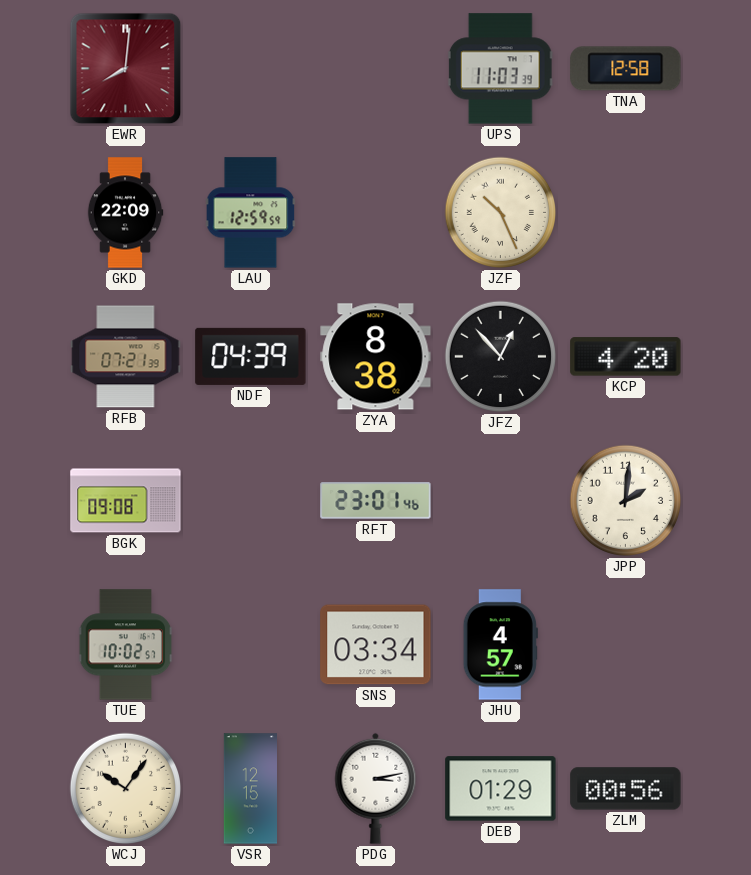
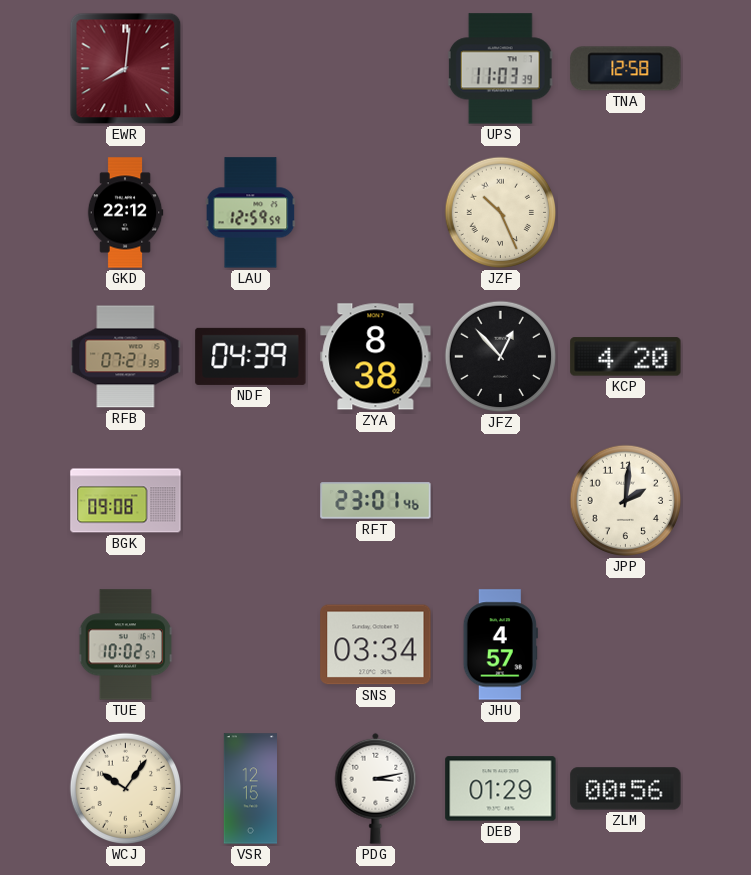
GKD: 22:09 -> 22:12 (125, 213)
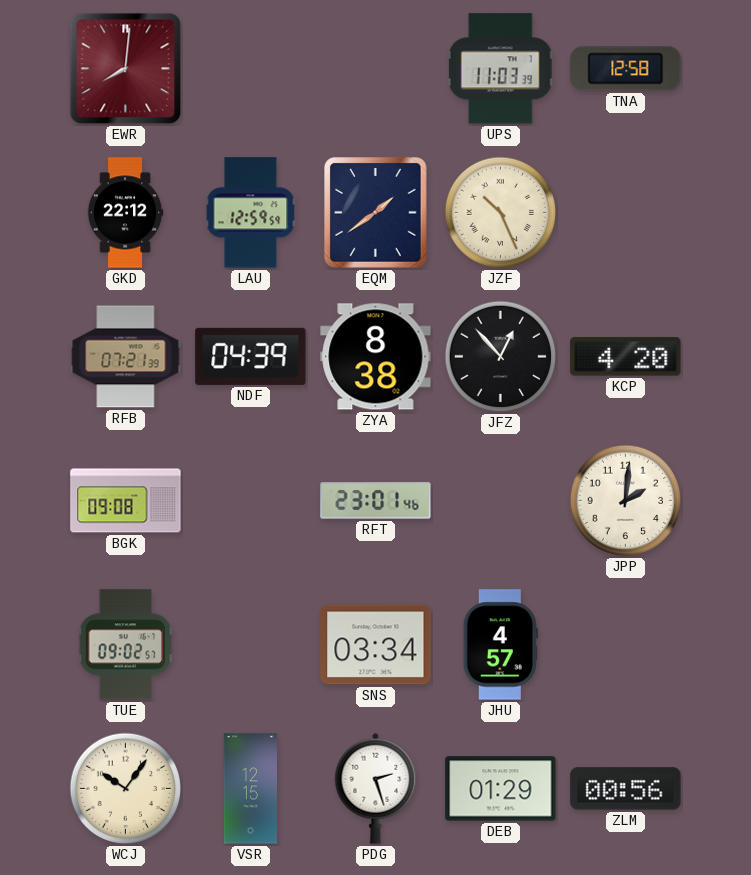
EQM: none -> 1:39 (376, 213)
TUE: 10:02 -> 09:02 (126, 645)
PDG: 3:13 -> 2:27 (376, 788)
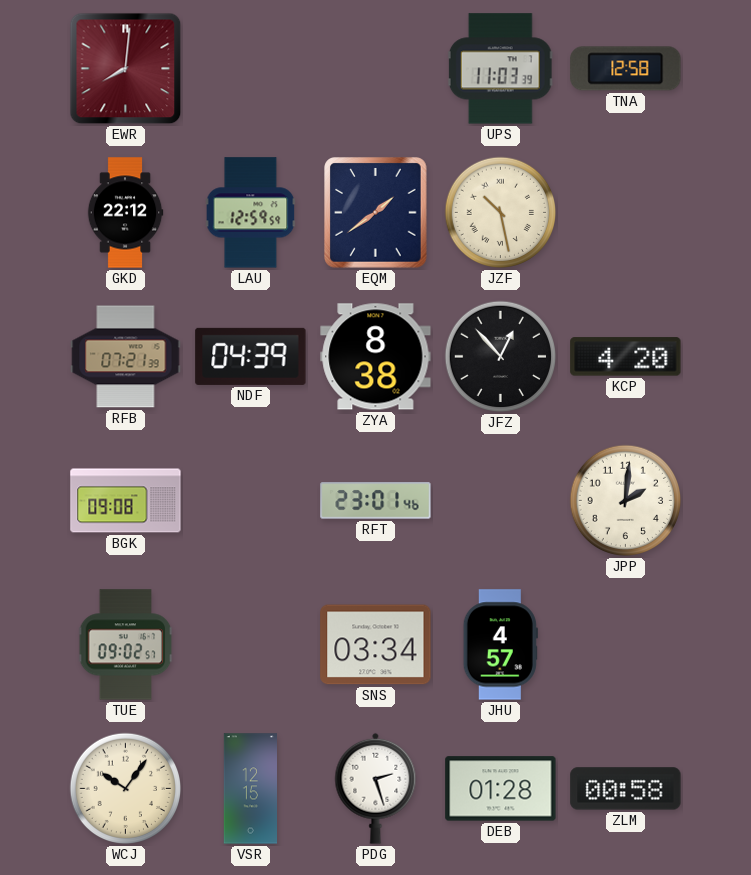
JZF: 10:26 -> 10:28 (501, 213)
DEB: 01:29 -> 01:28 (501, 789)
ZLM: 00:56 -> 00:58 (626, 789)
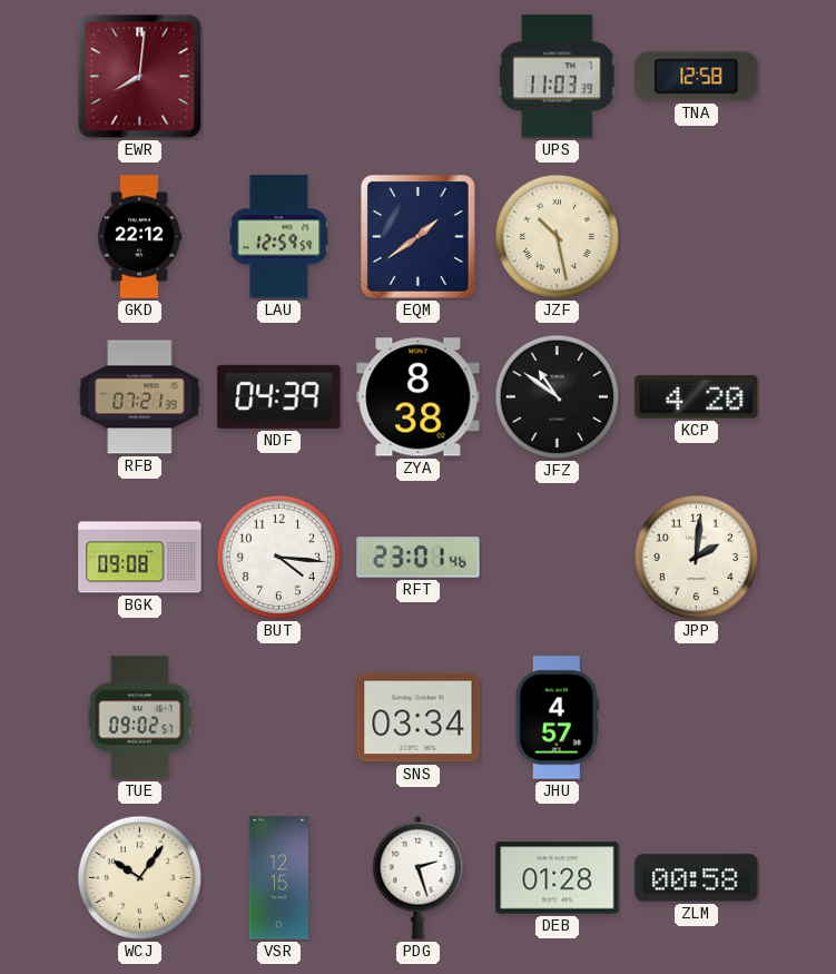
JFZ: 12:53 -> 10:51 (558, 397)
BUT: none -> 4:16 (279, 558)
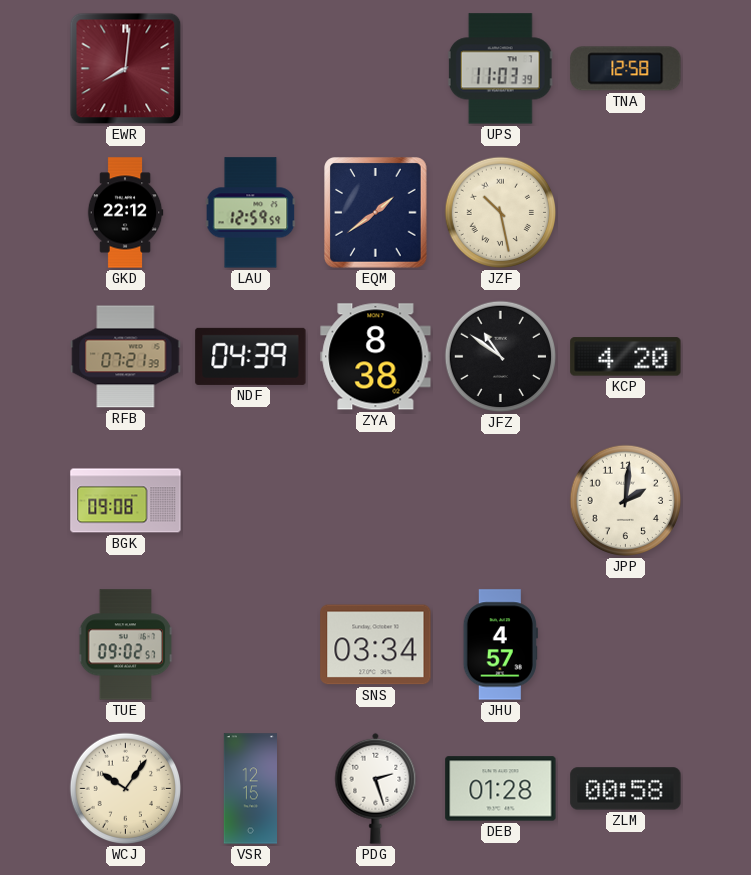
BUT: 4:16 -> none (279, 558)
RFT: 23:01 -> none (419, 558)
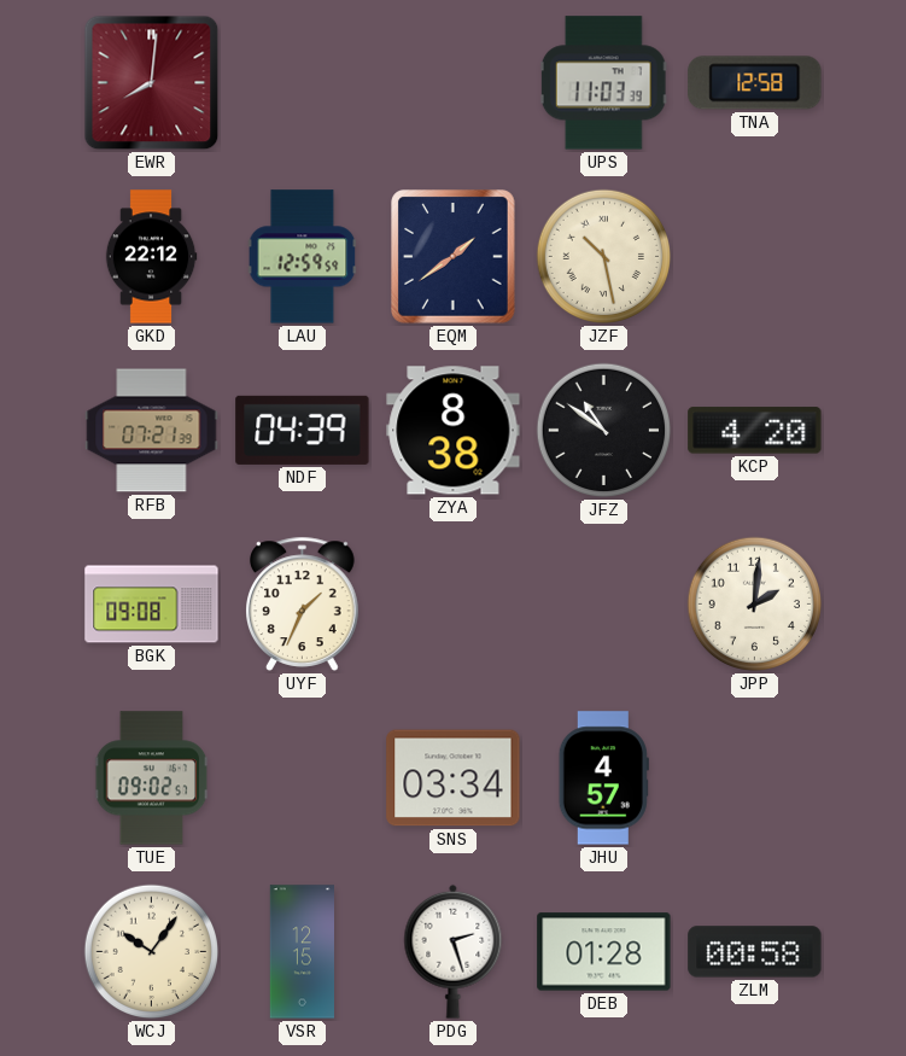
UYF: none -> 1:34 (303, 603)
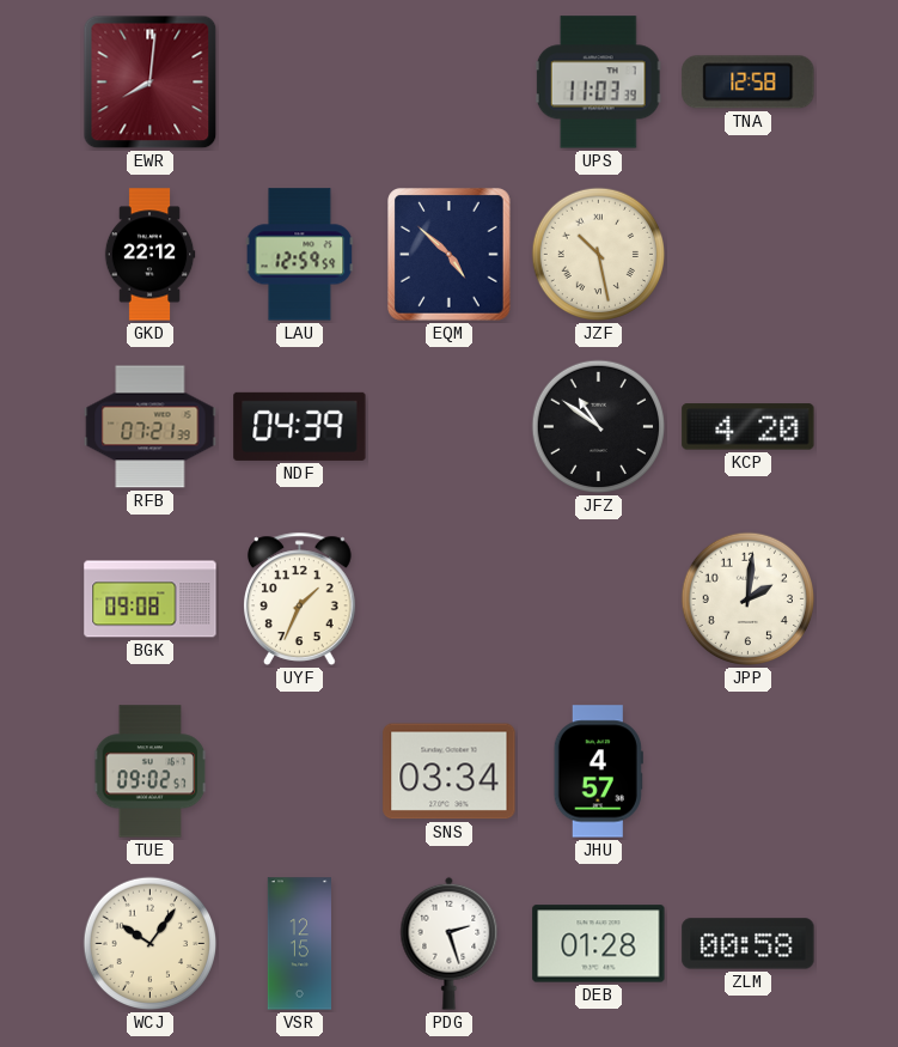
EQM: 1:39 -> 4:52 (450, 255)
ZYA: 8:38 -> none (454, 431)
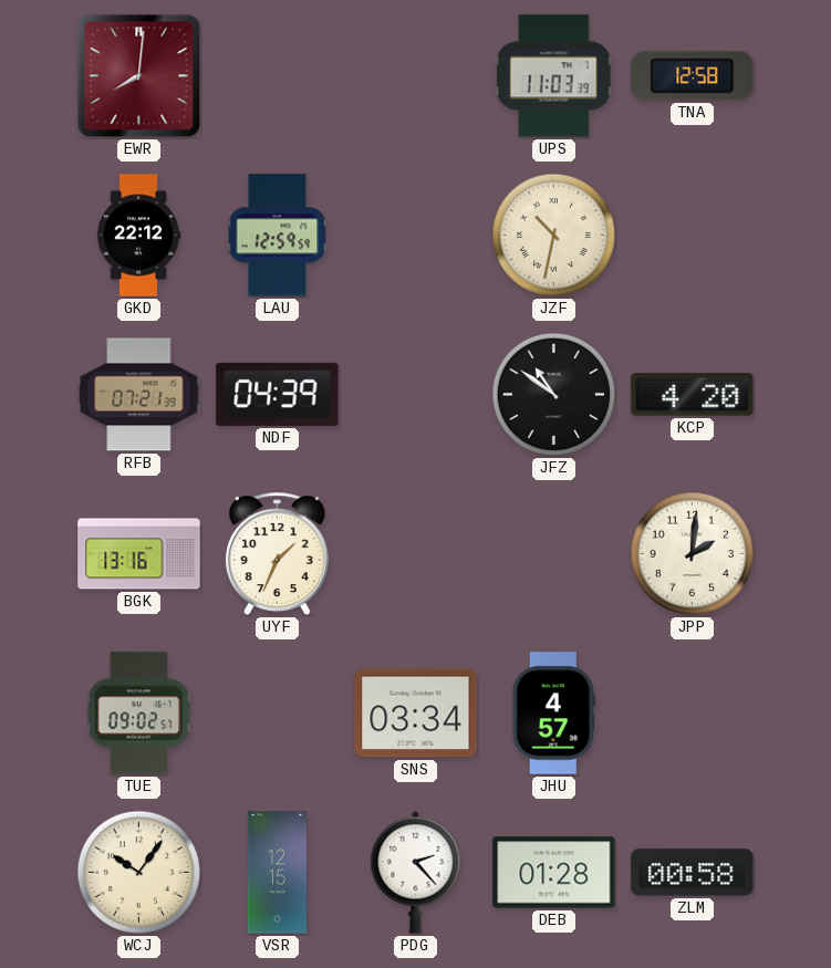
EQM: 4:52 -> none (450, 255)
JZF: 10:28 -> 10:32 (554, 236)
BGK: 09:08 -> 13:16 (139, 554)
PDG: 2:27 -> 2:23 (416, 872)
